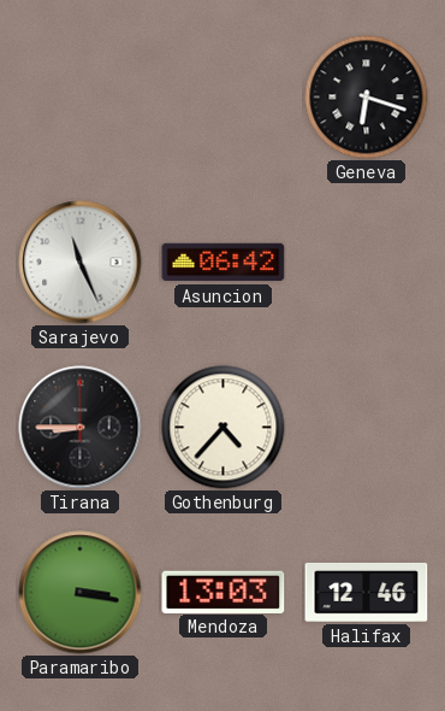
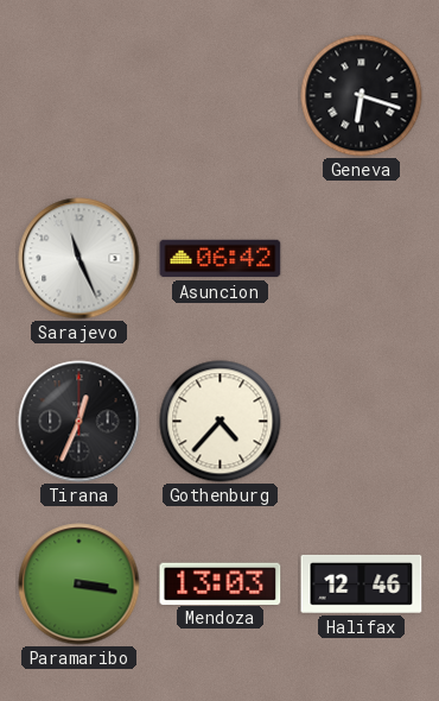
Tirana: 8:45 -> 12:34 (79, 422)
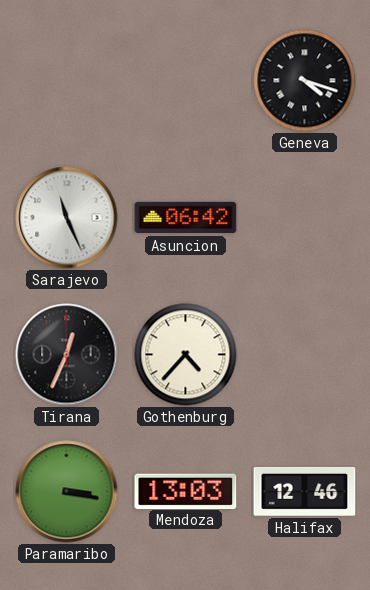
Geneva: 6:18 -> 4:18 (305, 81)
